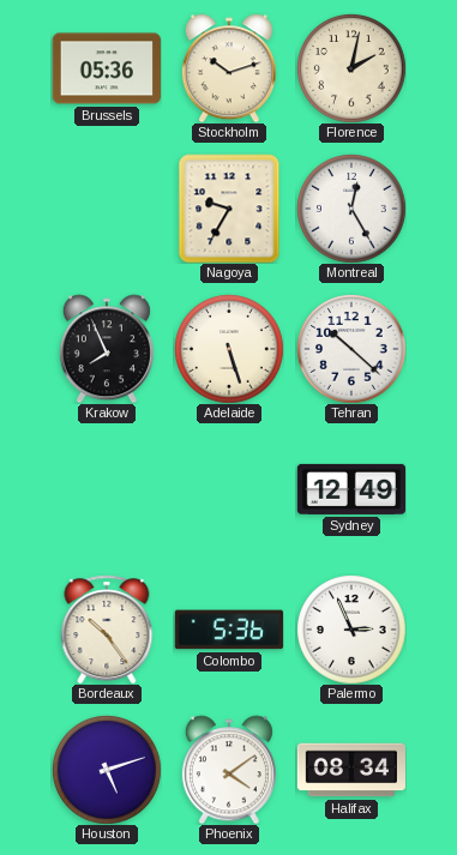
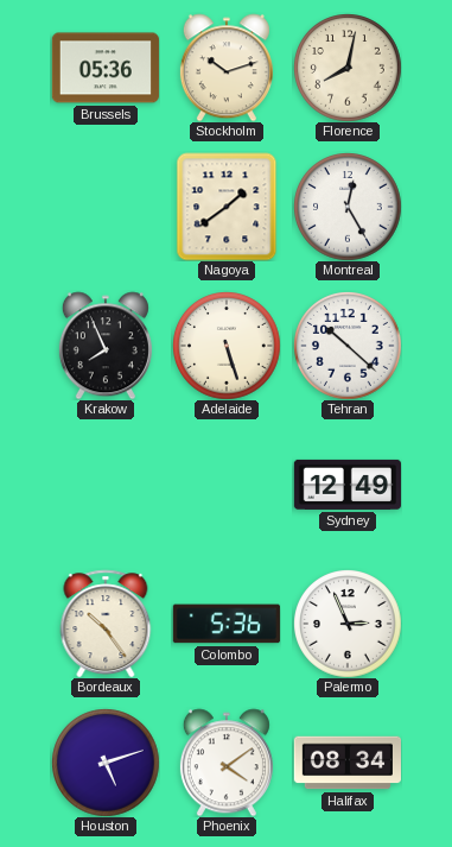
Florence: 2:02 -> 8:02 (348, 68)
Nagoya: 9:35 -> 1:39 (227, 207)
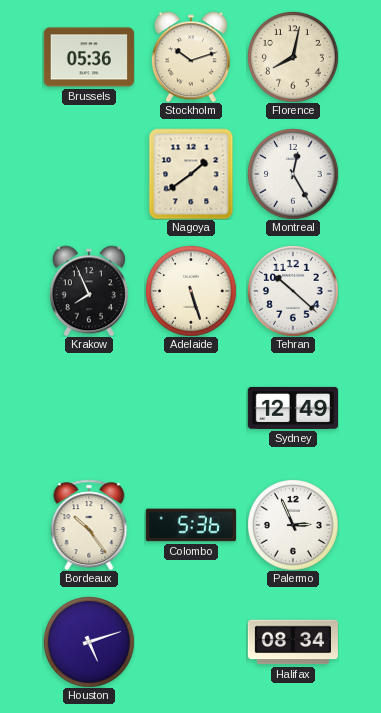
Phoenix: 4:09 -> none (227, 763)
